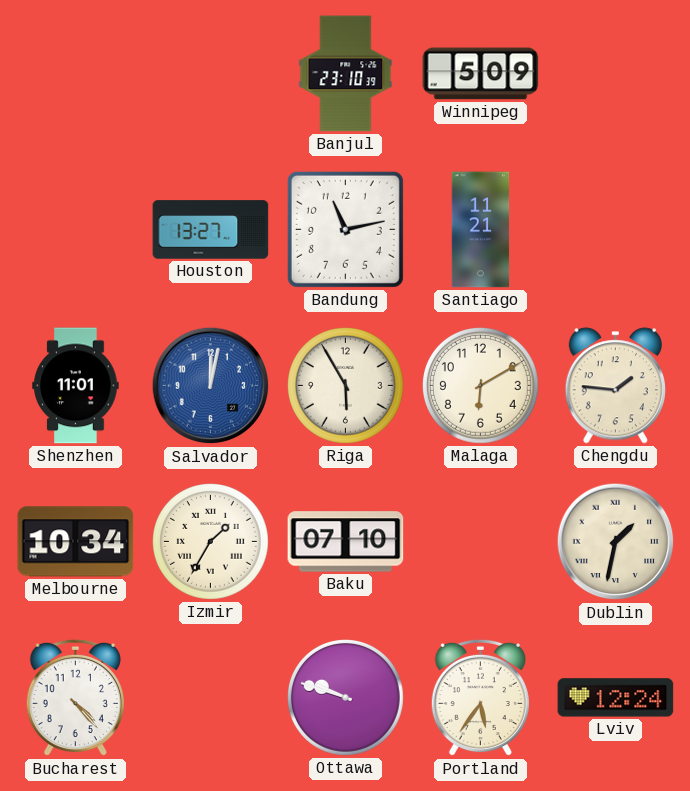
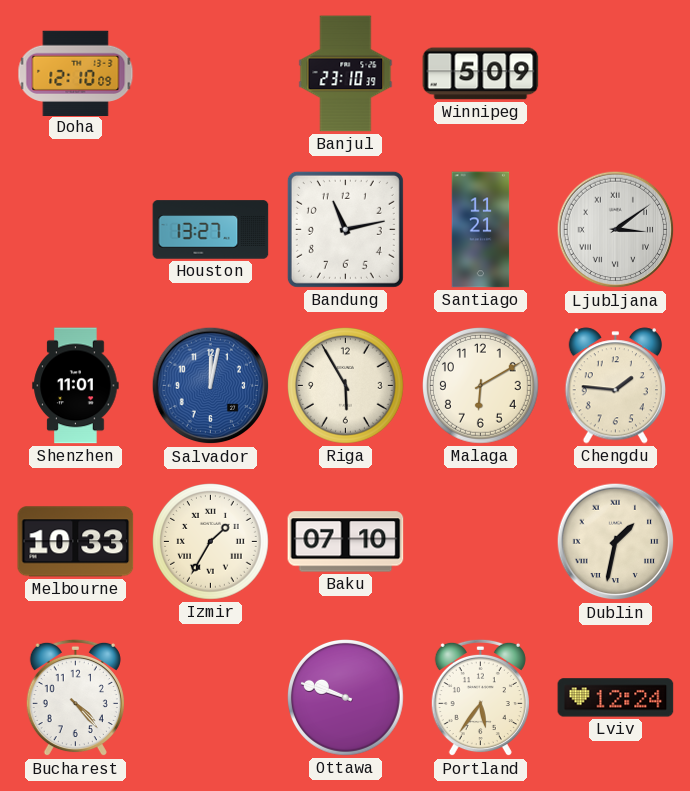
Doha: none -> 12:10 (76, 73)
Ljubljana: none -> 3:09 (616, 230)
Melbourne: 10:34 -> 10:33 (76, 542)
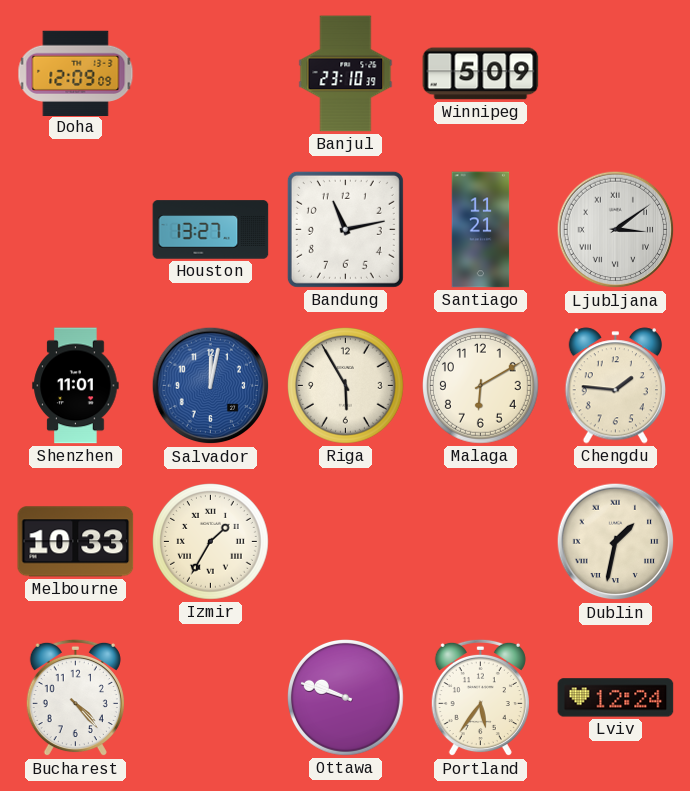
Doha: 12:10 -> 12:09 (76, 73)
Baku: 07:10 -> none (346, 542)
